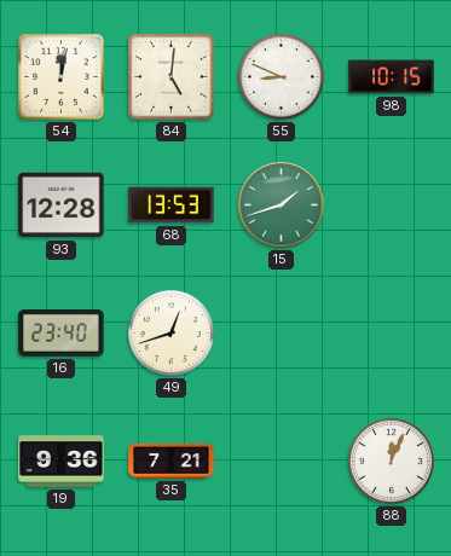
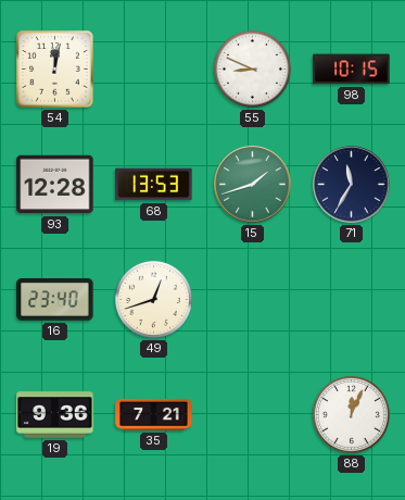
84: 5:01 -> none (172, 77)
71: none -> 11:35 (352, 185)
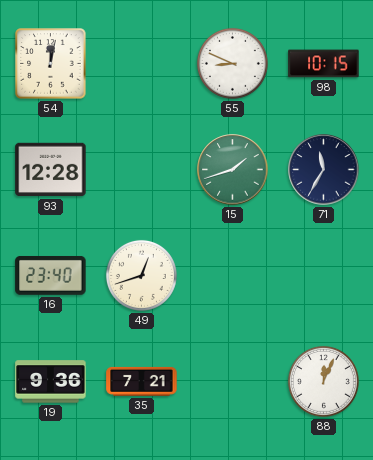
68: 13:53 -> none (154, 185)
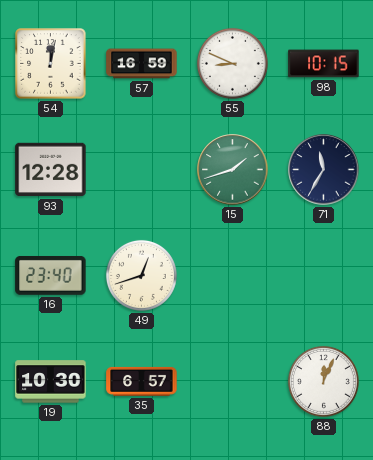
57: none -> 16:59 (142, 64)
19: 9:36 -> 10:30 (51, 382)
35: 7:21 -> 6:57 (142, 381)
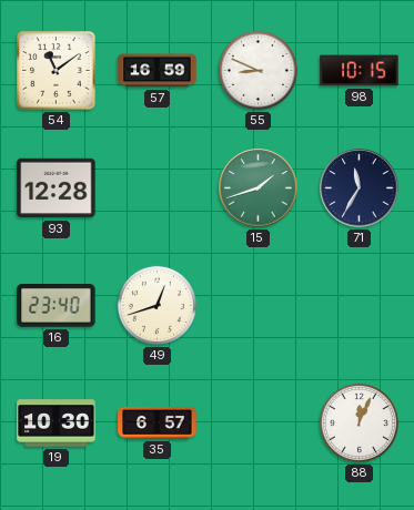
54: 12:02 -> 11:09 (57, 71)
